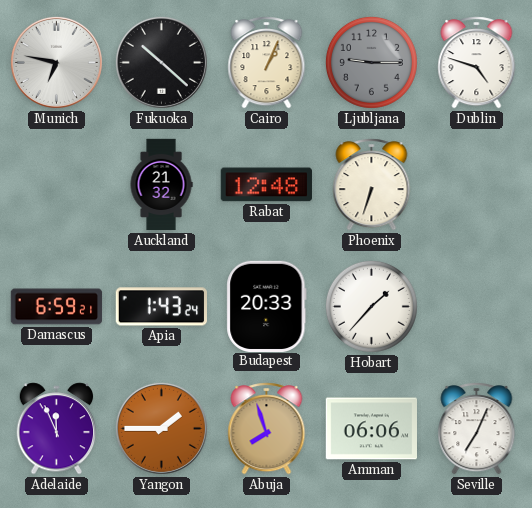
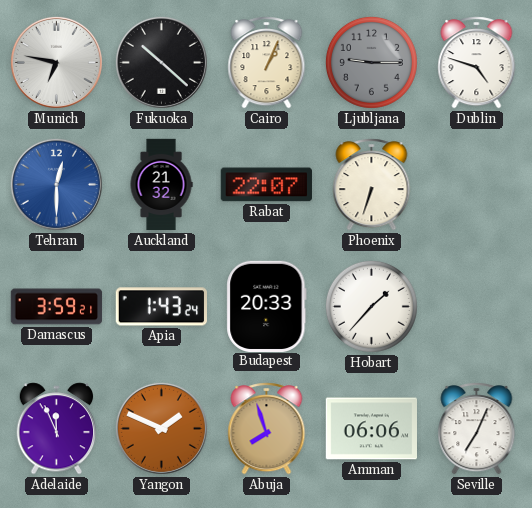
Tehran: none -> 12:30 (56, 184)
Rabat: 12:48 -> 22:07 (266, 185)
Damascus: 6:59 -> 3:59 (57, 307)
Yangon: 1:45 -> 1:49 (161, 428)
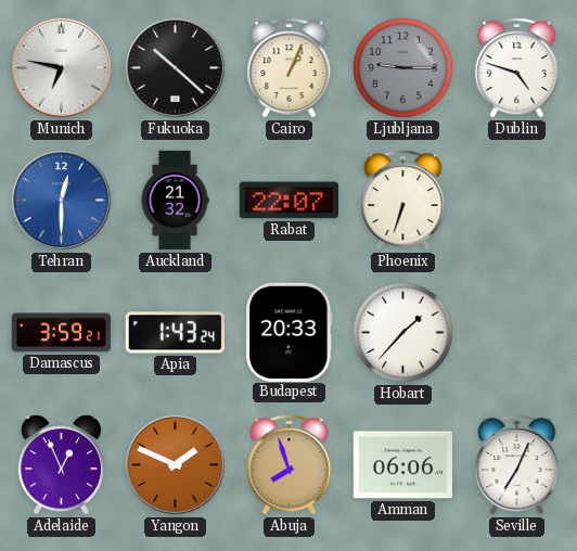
Adelaide: 11:56 -> 12:56 (62, 465)
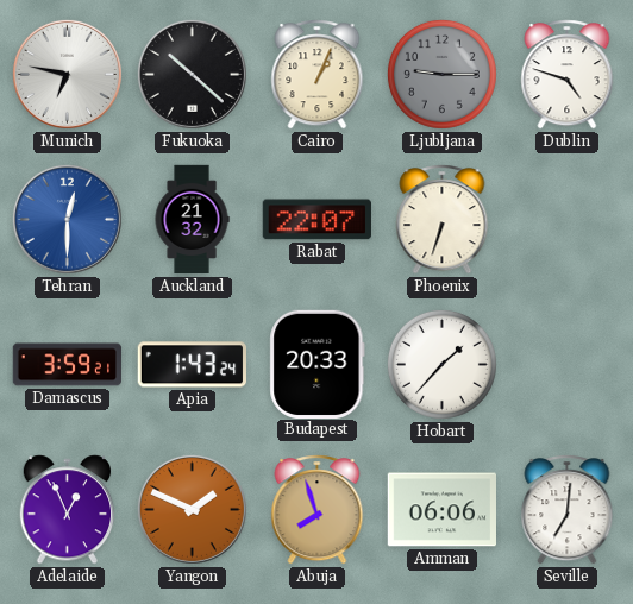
Seville: 7:04 -> 7:01 (568, 510)
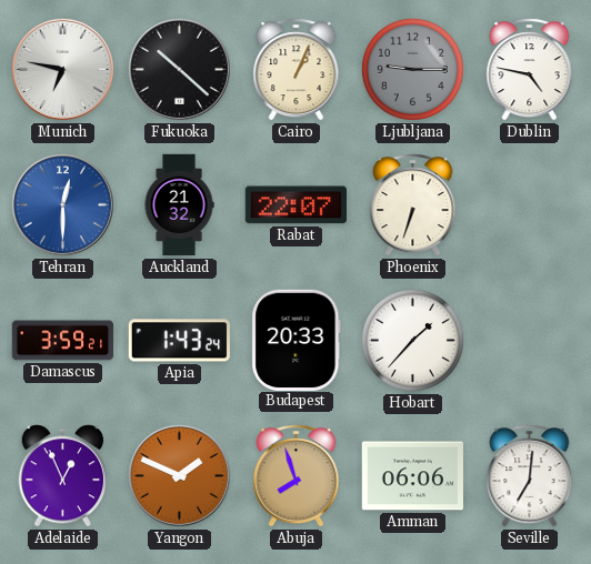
Dublin: 4:48 -> 4:47 (530, 70)
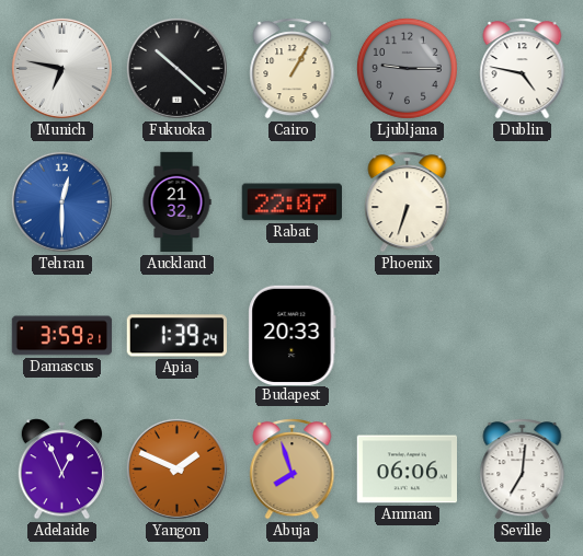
Cairo: 1:04 -> 1:05 (293, 69)
Apia: 1:43 -> 1:39 (176, 336)
Hobart: 1:37 -> none (412, 340)
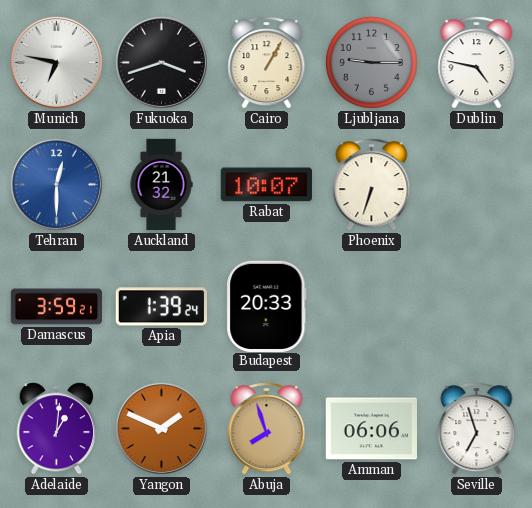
Fukuoka: 10:22 -> 3:42 (161, 62)
Rabat: 22:07 -> 10:07 (266, 185)
Adelaide: 12:56 -> 1:01 (57, 429)
Seville: 7:01 -> 6:57 (477, 429)
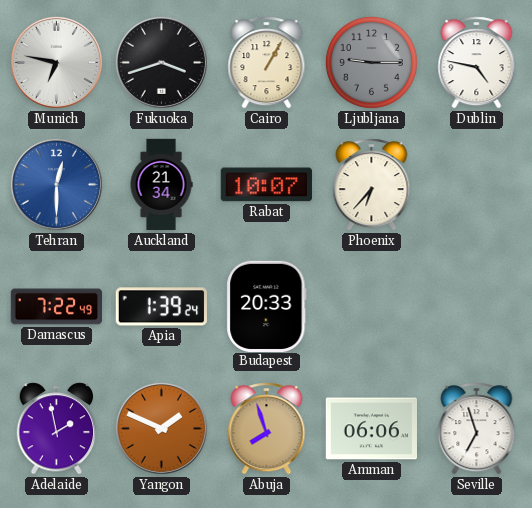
Auckland: 21:32 -> 21:34 (161, 185)
Phoenix: 6:33 -> 6:37 (372, 185)
Damascus: 3:59 -> 7:22 (57, 307)
Adelaide: 1:01 -> 1:58 (57, 429)
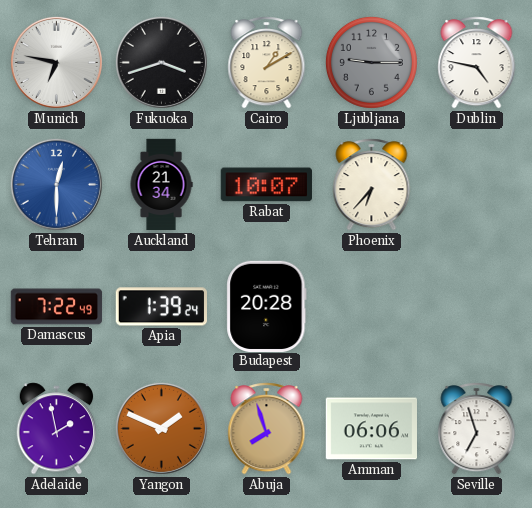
Cairo: 1:05 -> 1:10 (267, 63)
Budapest: 20:33 -> 20:28 (267, 306)
